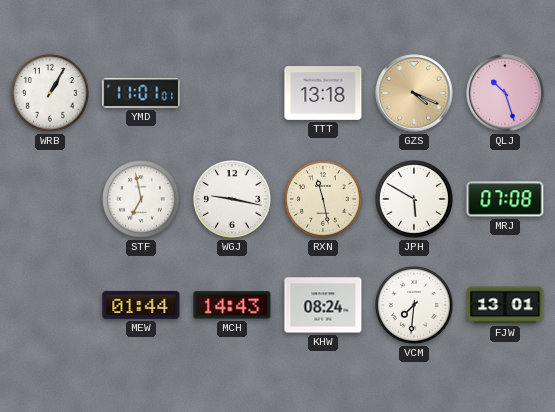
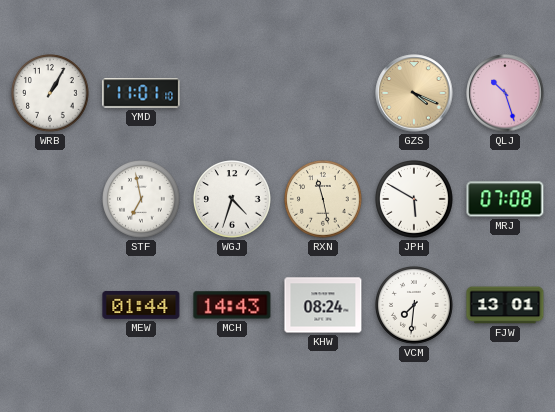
YMD: 11:01:01 -> 11:01:10 (141, 93)
TTT: 13:18 -> none (323, 94)
WGJ: 9:17 -> 4:33 (233, 200)
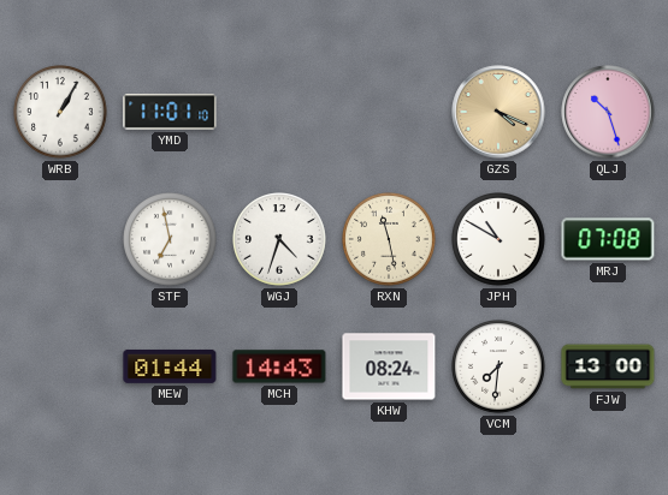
JPH: 5:50 -> 10:50 (499, 240)
FJW: 13:01 -> 13:00 (608, 366)
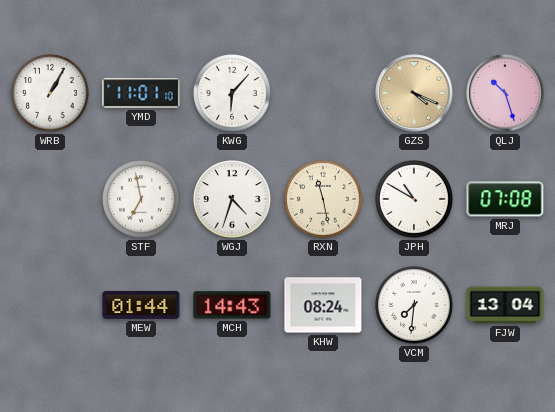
KWG: none -> 6:07 (233, 94)
FJW: 13:00 -> 13:04 (505, 305)
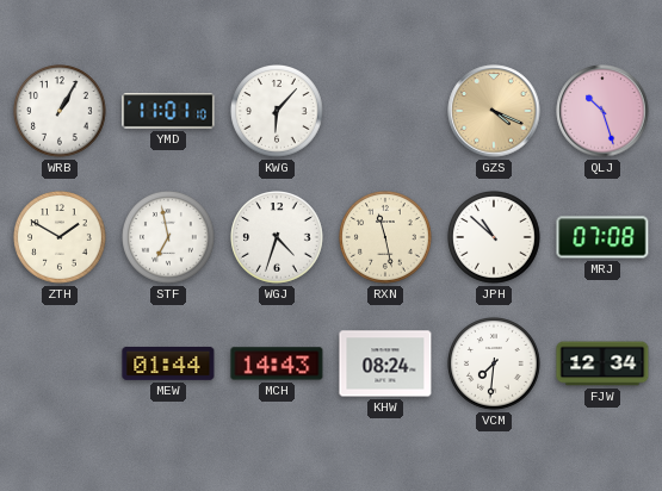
ZTH: none -> 1:50 (61, 238)
JPH: 10:50 -> 10:52 (495, 238)
FJW: 13:04 -> 12:34 (602, 363)
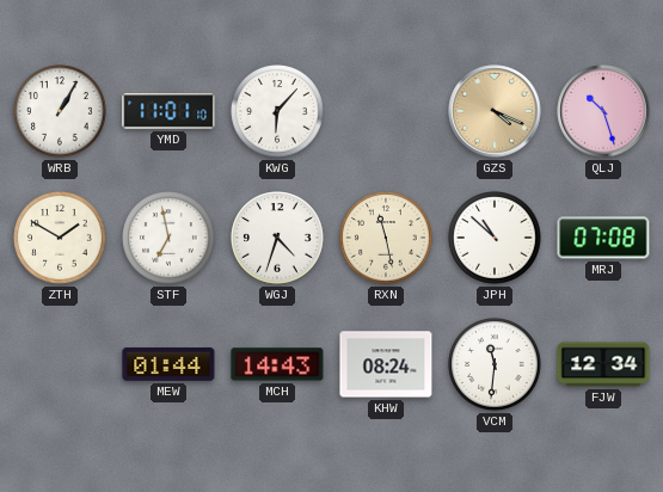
VCM: 7:31 -> 11:31 (496, 365)
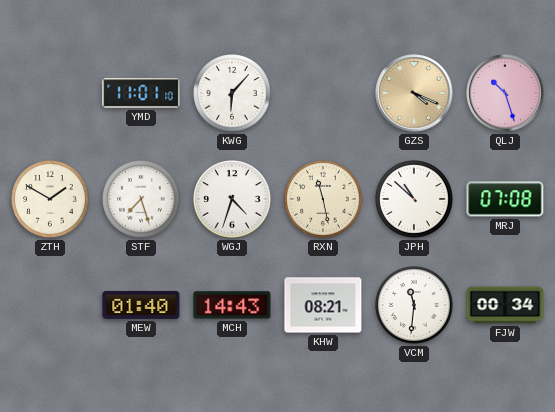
WRB: 1:05 -> none (61, 112)
STF: 6:58 -> 7:27 (142, 200)
MEW: 01:44 -> 01:40 (141, 305)
KHW: 08:24 -> 08:21 (323, 305)
FJW: 12:34 -> 00:34 (505, 305)
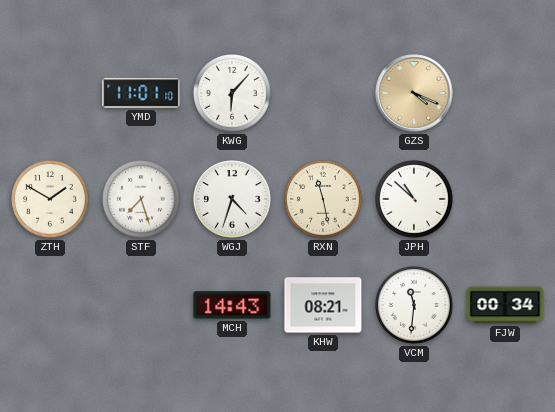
QLJ: 10:27 -> none (505, 93)
MRJ: 07:08 -> none (505, 199)
MEW: 01:40 -> none (141, 305)
